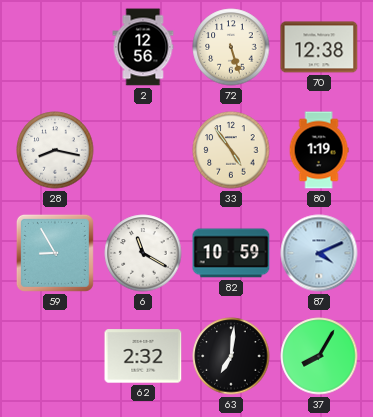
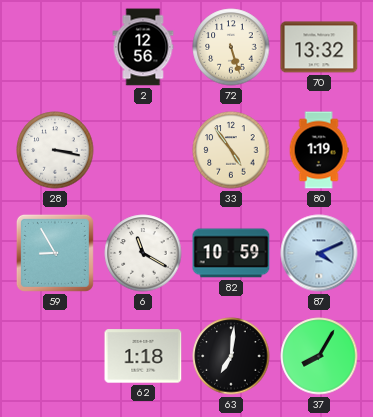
70: 12:38 -> 13:32 (319, 47)
28: 8:17 -> 3:17 (55, 150)
62: 2:32 -> 1:18 (143, 356)
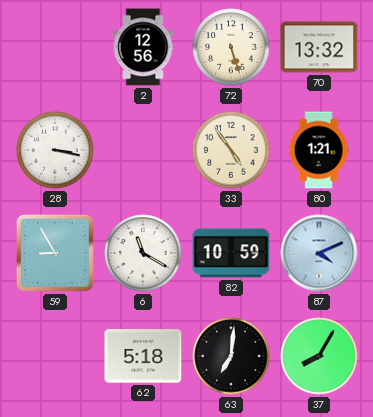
80: 1:19 -> 1:21 (319, 150)
62: 1:18 -> 5:18 (143, 356)
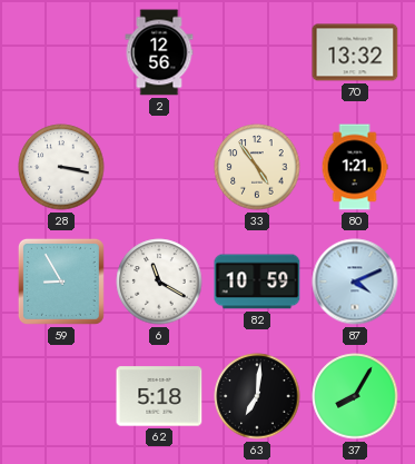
72: 5:27 -> none (231, 47)
